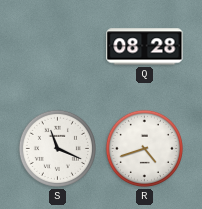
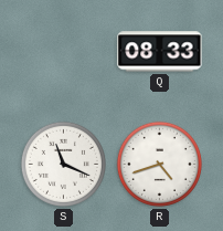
Q: 08:28 -> 08:33 (160, 52)
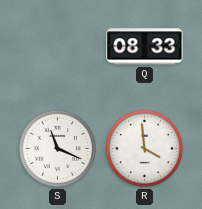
R: 4:42 -> 3:59 (144, 148)
